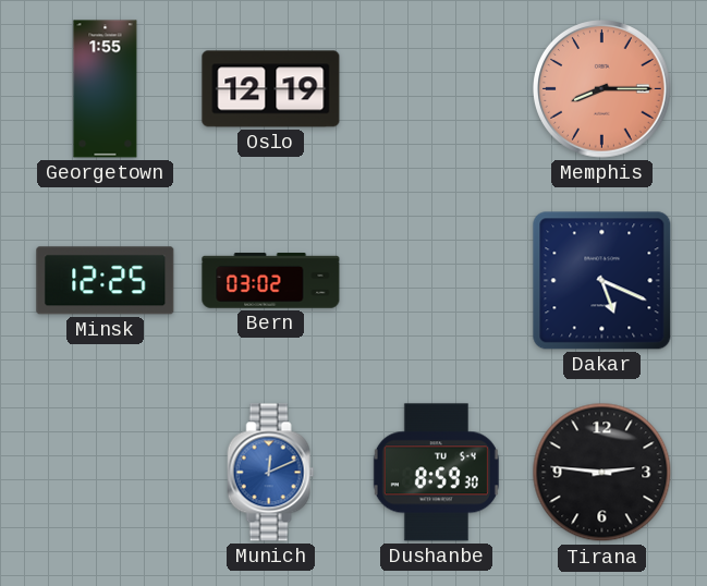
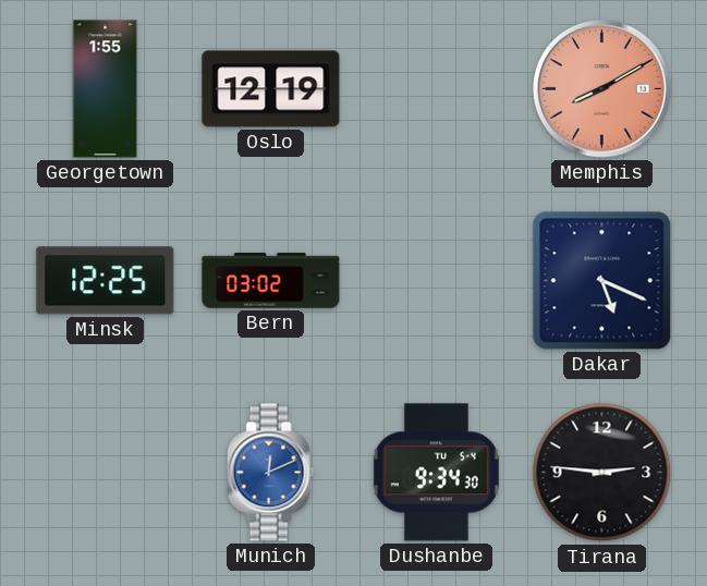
Memphis: 8:15 -> 8:10 (602, 89)
Dushanbe: 8:59 -> 9:34 (436, 473)
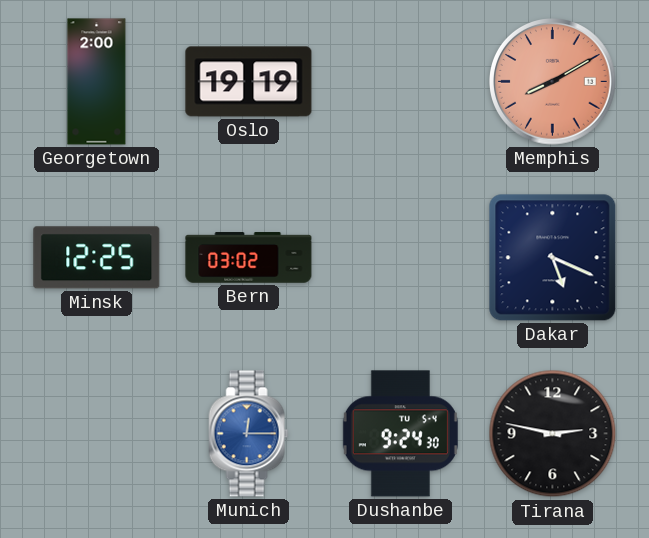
Georgetown: 1:55 -> 2:00 (97, 82)
Oslo: 12:19 -> 19:19 (249, 82)
Munich: 12:11 -> 12:15 (249, 434)
Dushanbe: 9:34 -> 9:24 (400, 434)
Tirana: 2:46 -> 2:47 (553, 434)
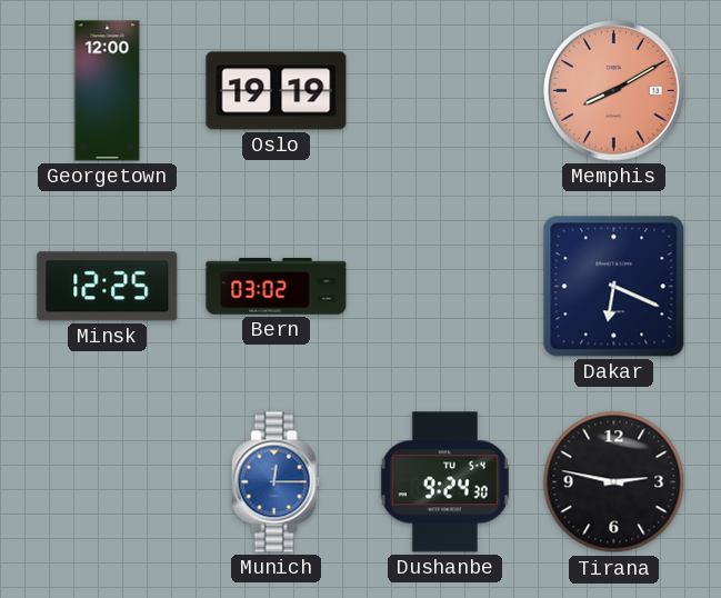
Georgetown: 2:00 -> 12:00 (108, 91)
Dakar: 5:19 -> 6:19 (614, 287)
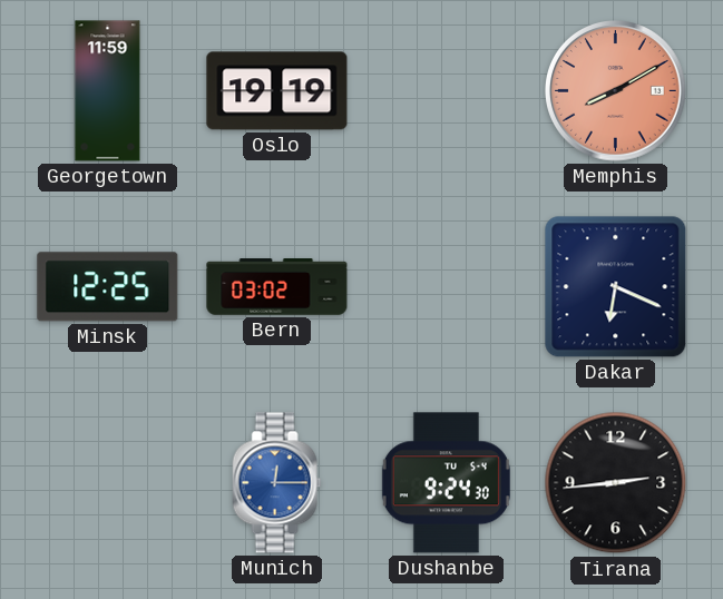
Georgetown: 12:00 -> 11:59 (108, 91)
Tirana: 2:47 -> 2:44 (616, 483)
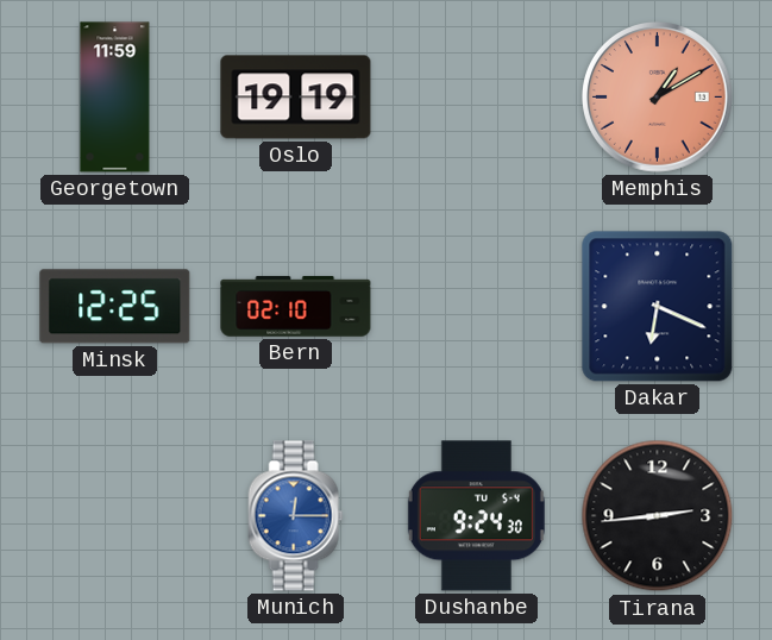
Memphis: 8:10 -> 1:10 (658, 98)
Bern: 03:02 -> 02:10 (296, 307)
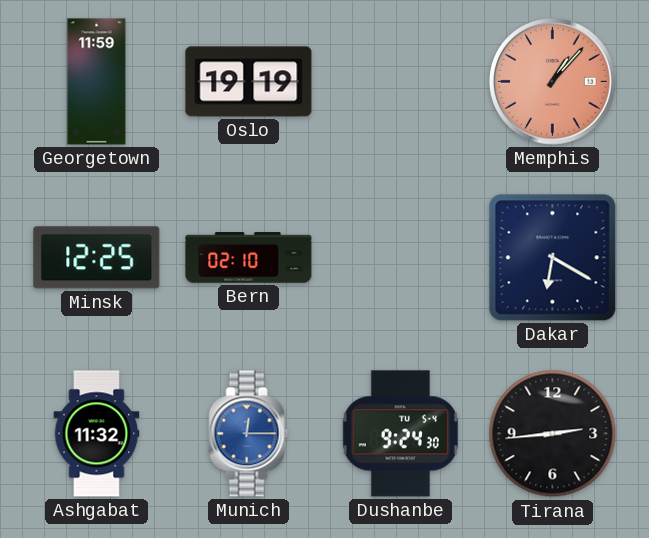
Memphis: 1:10 -> 1:07 (553, 82)
Dakar: 6:19 -> 6:20 (553, 258)
Ashgabat: none -> 11:32 (97, 434)
